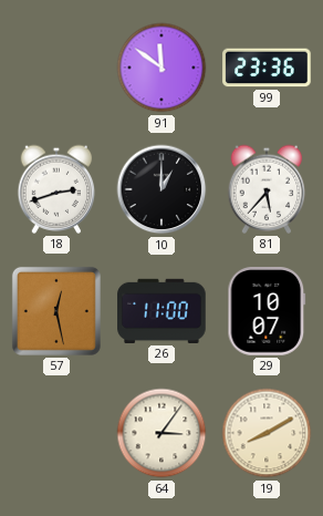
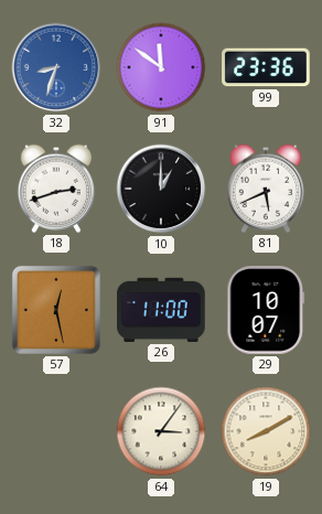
32: none -> 8:33 (56, 67)
81: 5:37 -> 5:41 (266, 189)
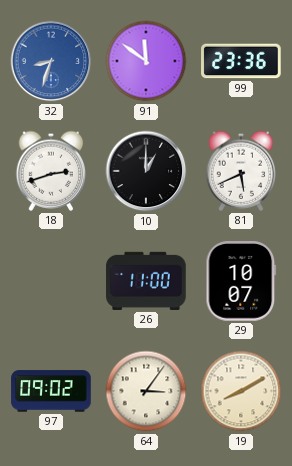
57: 12:28 -> none (56, 310)
97: none -> 09:02 (51, 391)
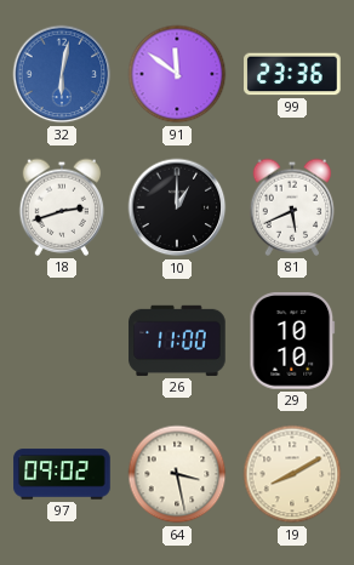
32: 8:33 -> 6:02 (62, 74)
29: 10:07 -> 10:10 (292, 341)
64: 3:06 -> 3:28 (177, 474)
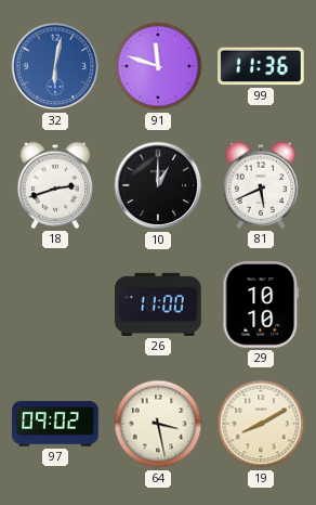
91: 11:51 -> 11:48 (158, 66)
99: 23:36 -> 11:36 (261, 66)
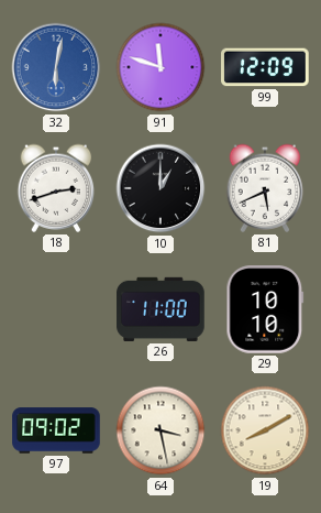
99: 11:36 -> 12:09 (265, 67)
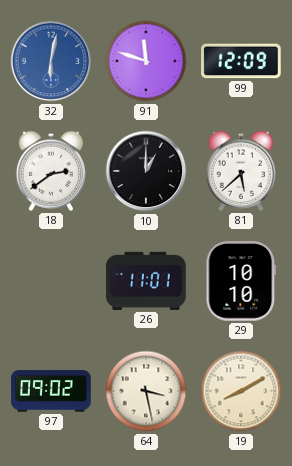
18: 2:42 -> 2:39 (51, 171)
81: 5:41 -> 5:38 (241, 171)
26: 11:00 -> 11:01 (146, 281)
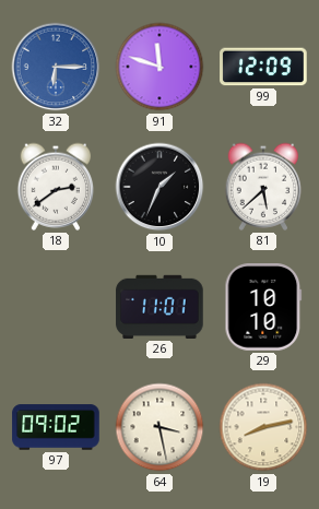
32: 6:02 -> 6:15 (56, 67)
10: 1:00 -> 1:34 (159, 187)
19: 8:10 -> 8:13 (263, 427)
